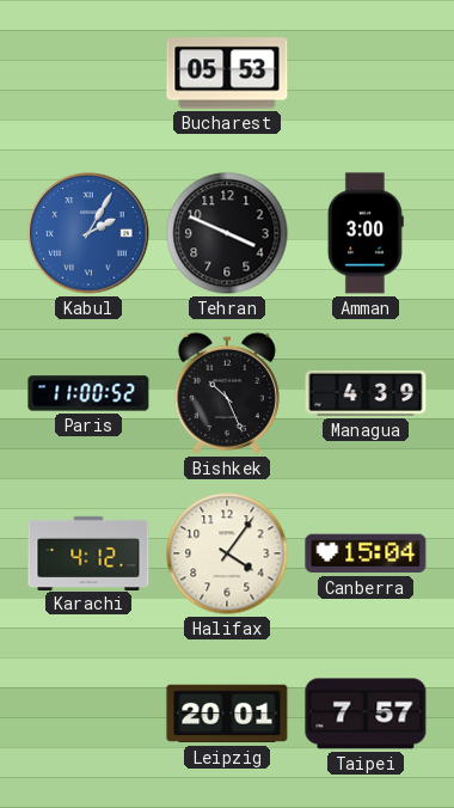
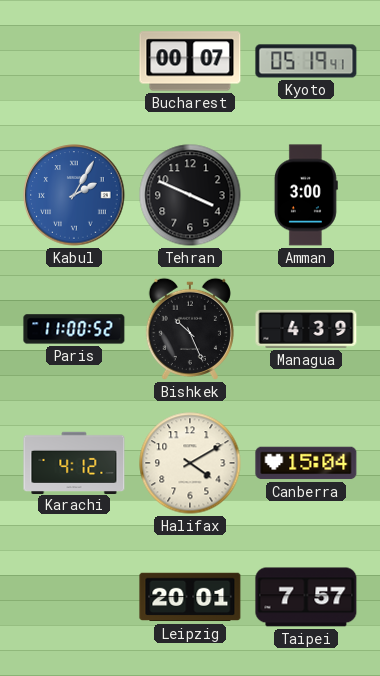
Bucharest: 05:53 -> 00:07 (190, 61)
Kyoto: none -> 05:19 (306, 61)
Halifax: 4:06 -> 4:10 (190, 463)
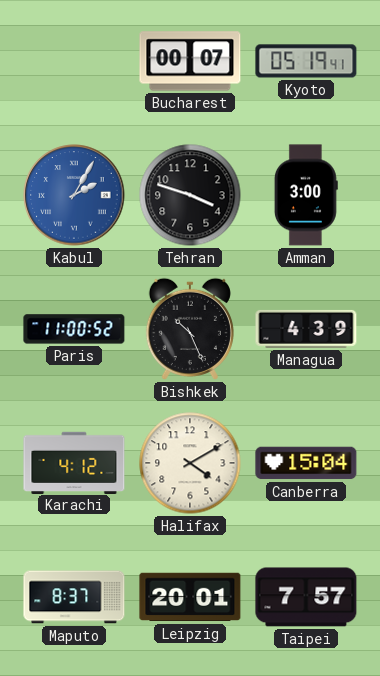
Tehran: 3:49 -> 3:48 (190, 195)
Maputo: none -> 8:37 (74, 597)
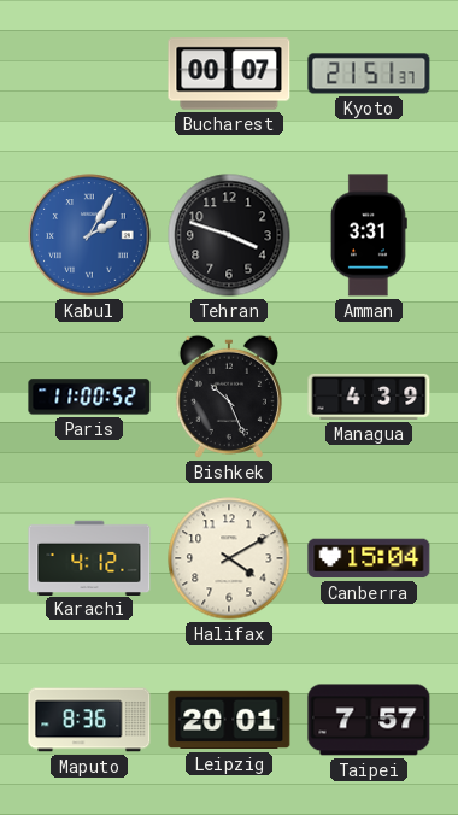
Kyoto: 05:19 -> 21:51 (369, 74)
Amman: 3:00 -> 3:31 (369, 235)
Maputo: 8:37 -> 8:36 (89, 720)
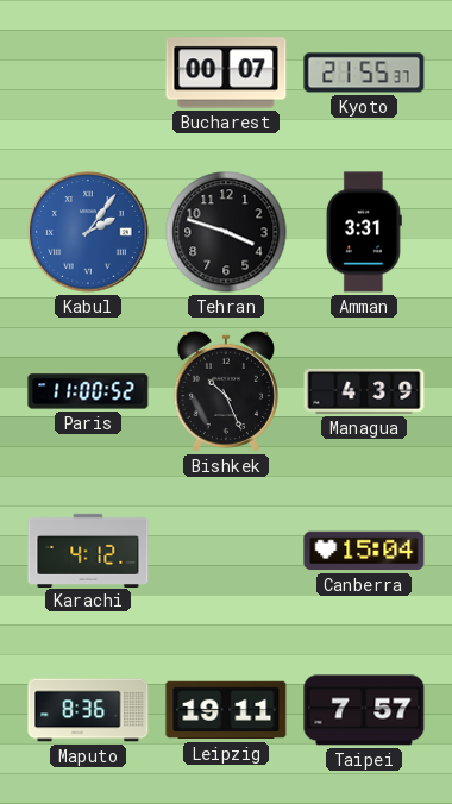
Kyoto: 21:51 -> 21:55 (364, 73)
Kabul: 2:05 -> 2:06 (88, 232)
Halifax: 4:10 -> none (229, 558)
Leipzig: 20:01 -> 19:11 (226, 710)
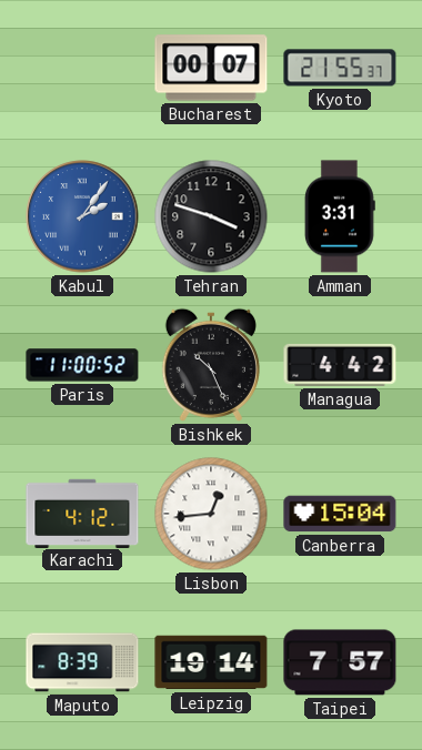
Managua: 4:39 -> 4:42 (340, 365)
Lisbon: none -> 12:44 (211, 514)
Maputo: 8:36 -> 8:39 (82, 662)
Leipzig: 19:11 -> 19:14 (211, 662)
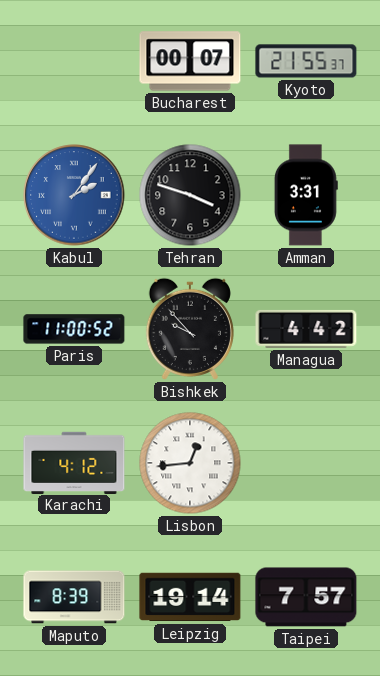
Bishkek: 10:26 -> 9:53 (190, 329)
Canberra: 15:04 -> none (340, 514)
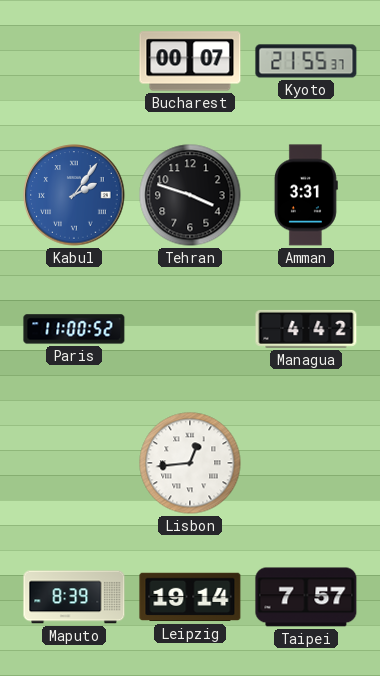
Bishkek: 9:53 -> none (190, 329)
Karachi: 4:12 -> none (74, 462)
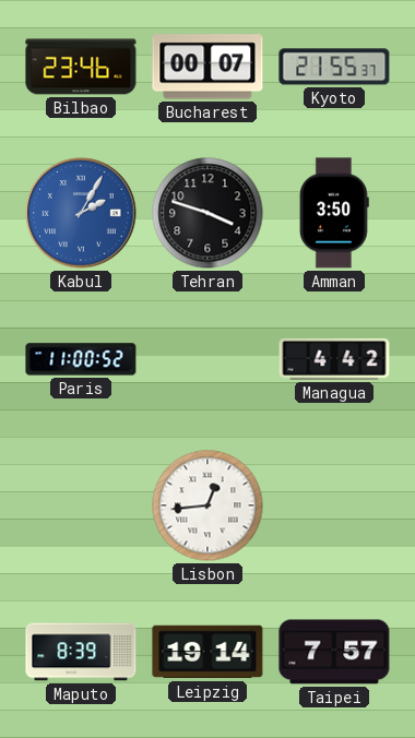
Bilbao: none -> 23:46 (81, 67)
Kabul: 2:06 -> 2:05 (81, 213)
Amman: 3:31 -> 3:50 (334, 213)
